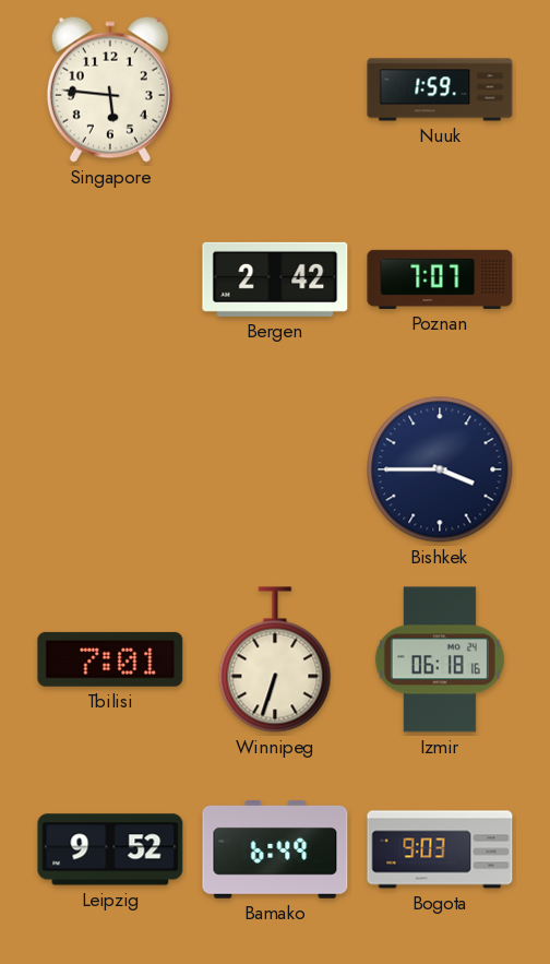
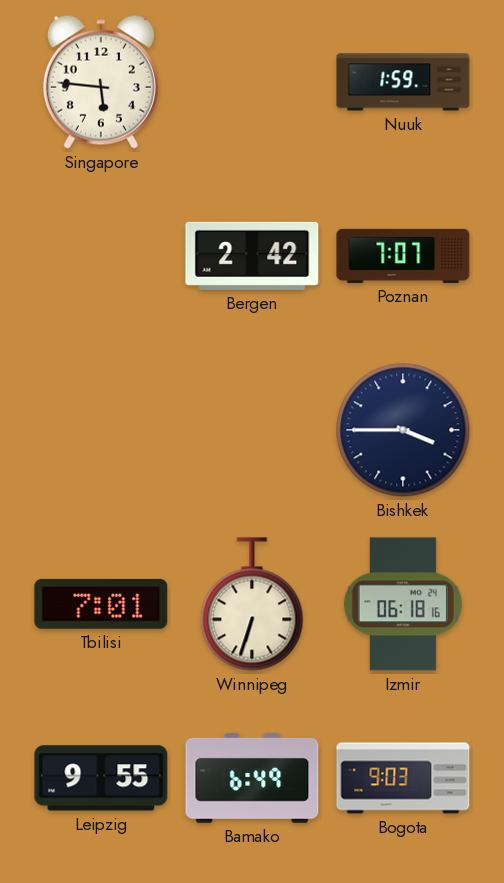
Leipzig: 9:52 -> 9:55 (101, 778)
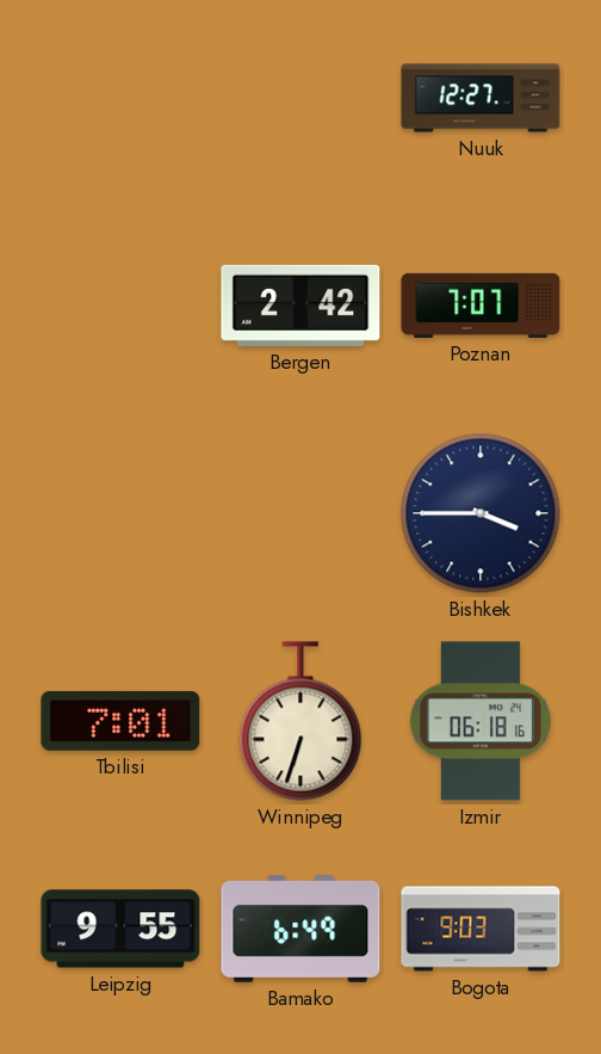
Singapore: 5:46 -> none (101, 82)
Nuuk: 1:59 -> 12:27 (481, 98)
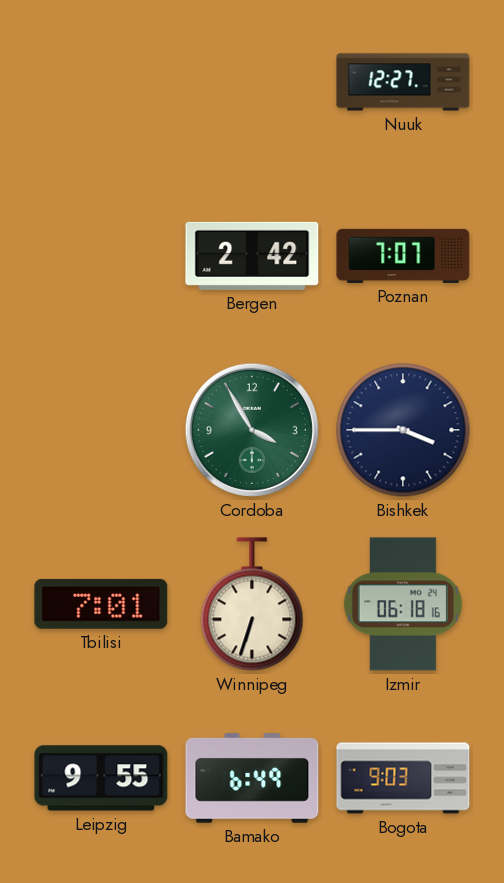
Cordoba: none -> 3:55 (252, 430)
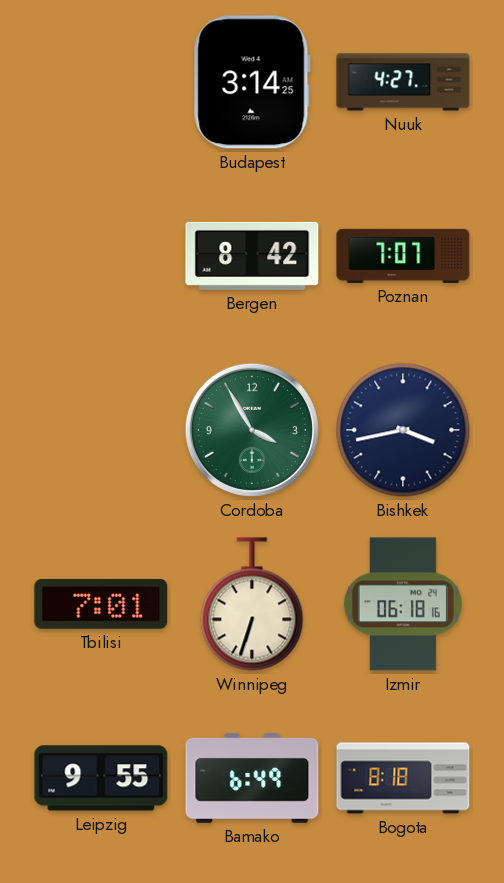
Budapest: none -> 3:14 (252, 82)
Nuuk: 12:27 -> 4:27 (403, 82)
Bergen: 2:42 -> 8:42 (252, 256)
Bishkek: 3:45 -> 3:43 (403, 430)
Bogota: 9:03 -> 8:18 (403, 778)
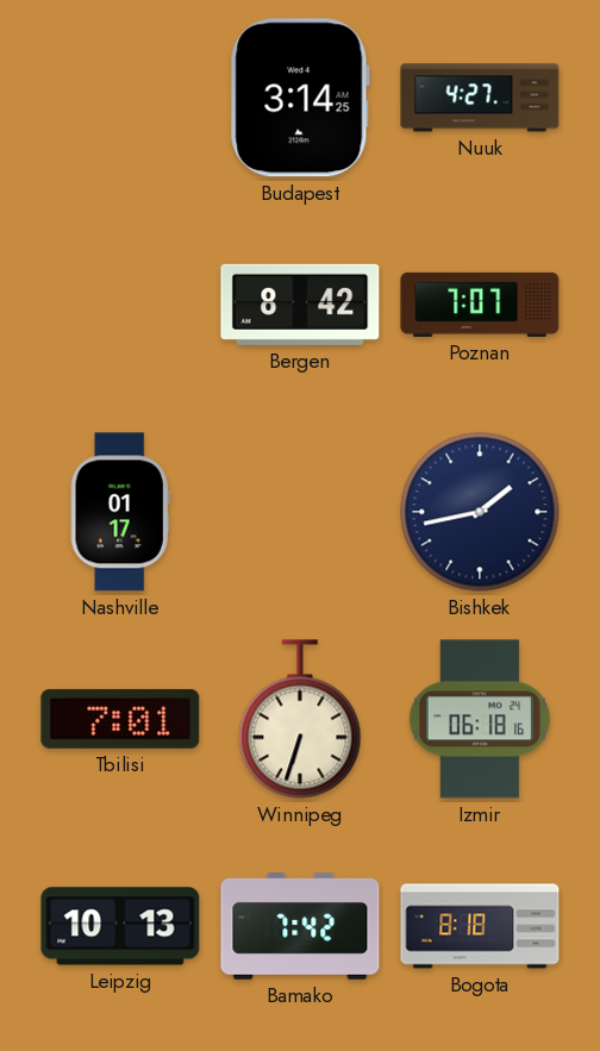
Nashville: none -> 01:17 (120, 512)
Cordoba: 3:55 -> none (252, 430)
Bishkek: 3:43 -> 1:43 (480, 512)
Leipzig: 9:55 -> 10:13 (120, 926)
Bamako: 6:49 -> 7:42 (300, 927)
